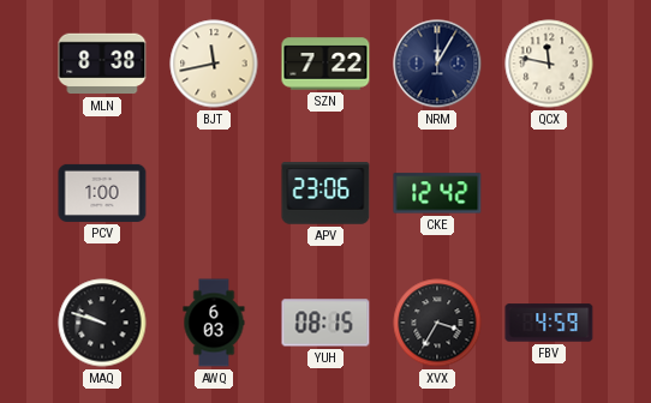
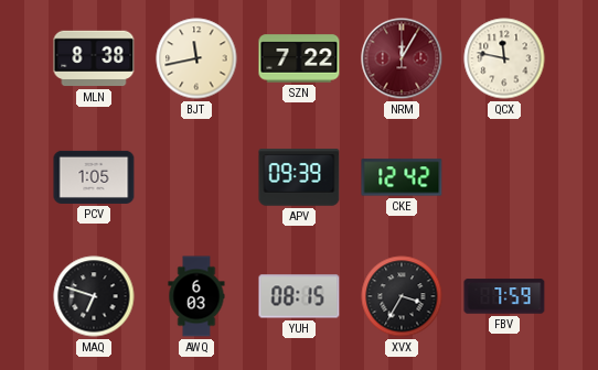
NRM dial: navy -> burgundy (402, 58)
PCV: 1:00 -> 1:05 (94, 177)
APV: 23:06 -> 09:39 (299, 177)
MAQ: 9:48 -> 6:48 (94, 296)
FBV: 4:59 -> 7:59 (504, 296)
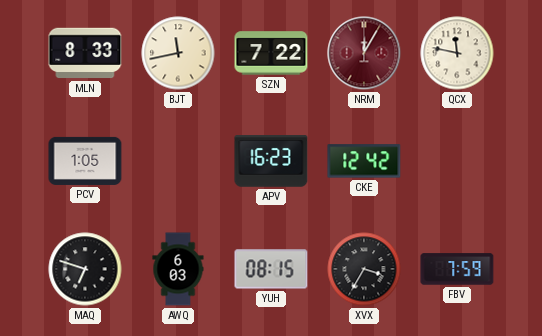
MLN: 8:38 -> 8:33 (85, 53)
APV: 09:39 -> 16:23 (271, 161)
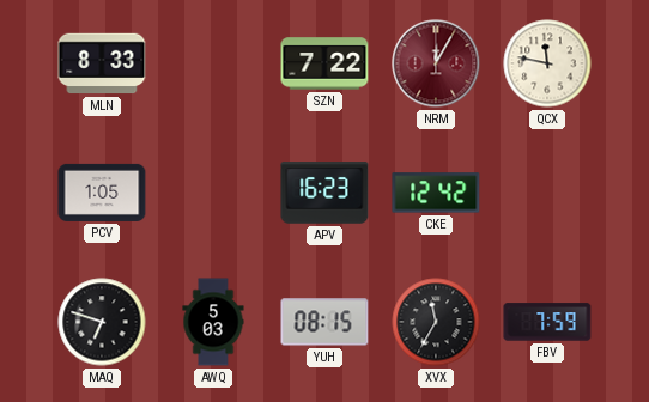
BJT: 11:43 -> none (178, 53)
AWQ: 6:03 -> 5:03 (213, 322)
XVX: 3:35 -> 11:35 (436, 322)
